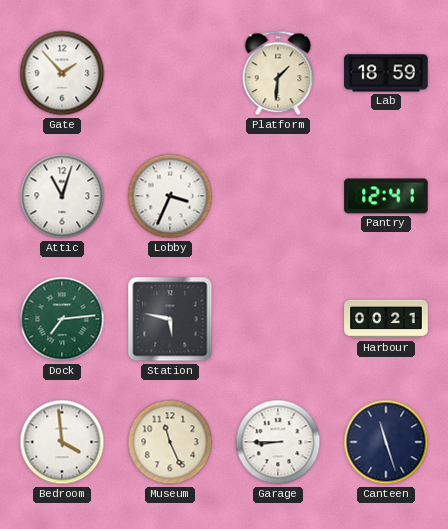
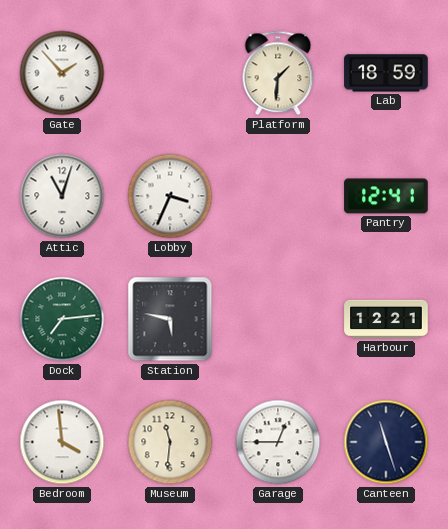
Harbour: 00:21 -> 12:21 (386, 319)
Museum: 11:26 -> 11:31 (170, 442)
Garage: 8:45 -> 12:45 (278, 442)
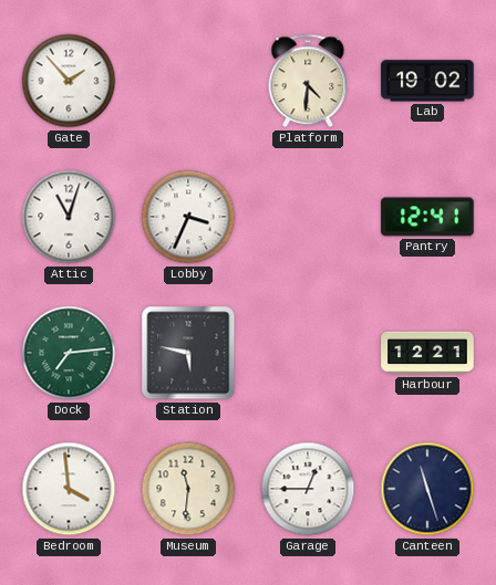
Platform: 1:31 -> 4:31 (308, 81)
Lab: 18:59 -> 19:02 (427, 81)
